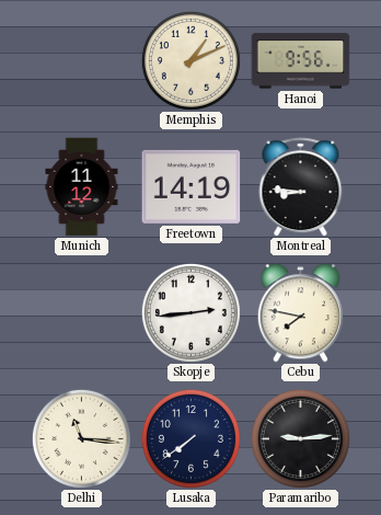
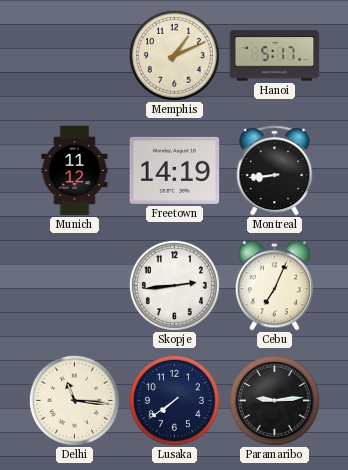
Hanoi: 9:56 -> 5:17 (275, 56)
Montreal: 8:46 -> 8:44 (275, 171)
Cebu: 7:47 -> 7:04 (274, 286)
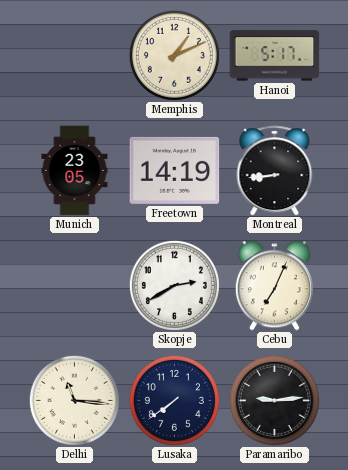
Munich: 11:12 -> 23:05 (75, 171)
Skopje: 2:44 -> 2:40 (174, 285)
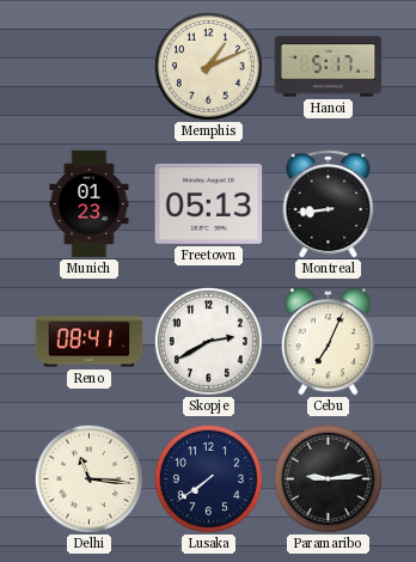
Munich: 23:05 -> 01:23 (90, 204)
Freetown: 14:19 -> 05:13 (209, 203)
Reno: none -> 08:41 (90, 342)
